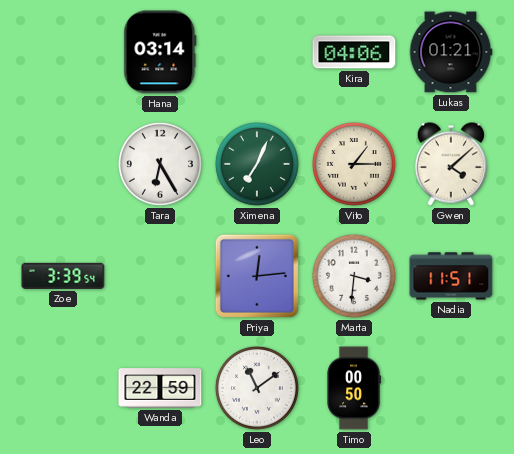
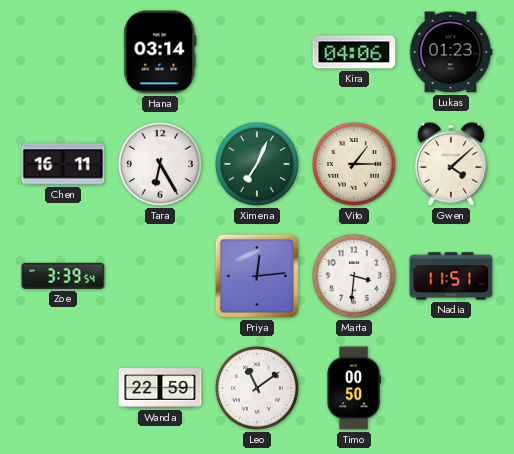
Lukas: 01:21 -> 01:23 (451, 52)
Chen: none -> 16:11 (63, 164)
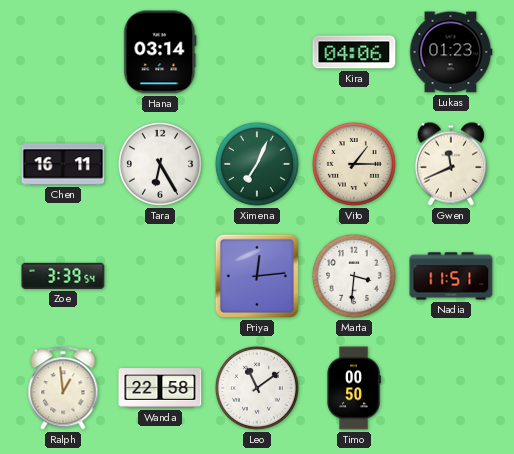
Gwen: 4:08 -> 11:41 (451, 164)
Ralph: none -> 12:59 (63, 388)
Wanda: 22:59 -> 22:58 (160, 388)
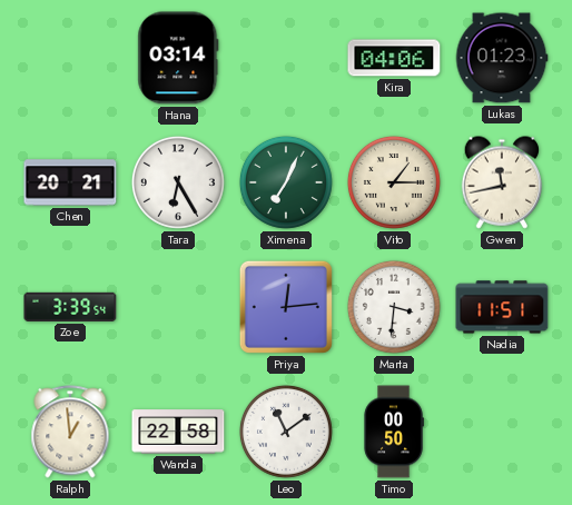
Chen: 16:11 -> 20:21 (70, 182)
Gwen: 11:41 -> 11:43 (502, 182)
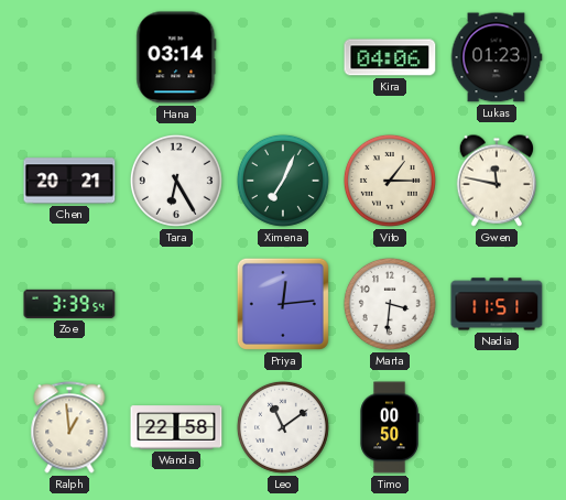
Gwen: 11:43 -> 11:47 (497, 181)
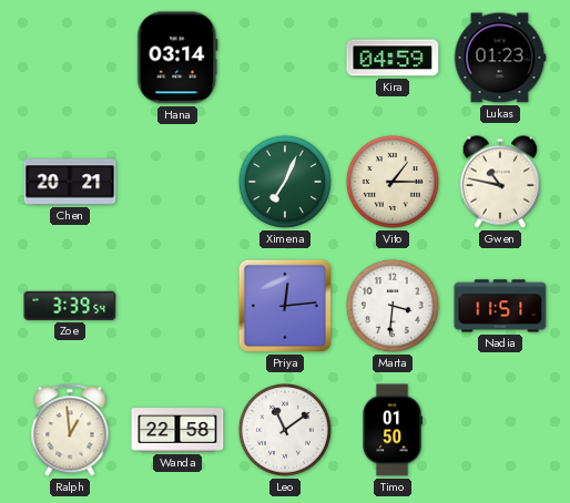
Kira: 04:06 -> 04:59 (393, 58)
Tara: 6:25 -> none (176, 181)
Gwen: 11:47 -> 10:47 (500, 182)
Timo: 00:50 -> 01:50 (393, 430)
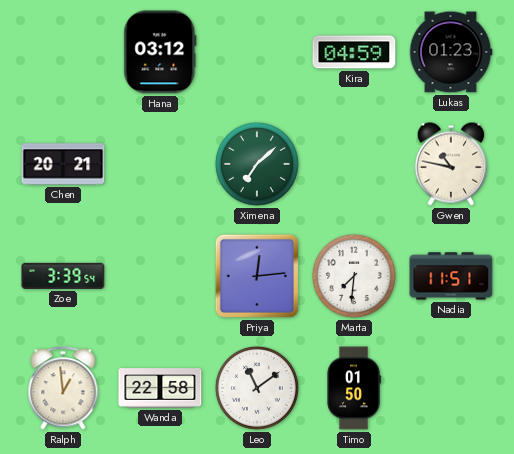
Hana: 03:14 -> 03:12 (160, 52)
Ximena: 7:04 -> 7:08 (257, 164)
Vito: 1:15 -> none (393, 182)
Marta: 3:31 -> 7:31 (354, 276)
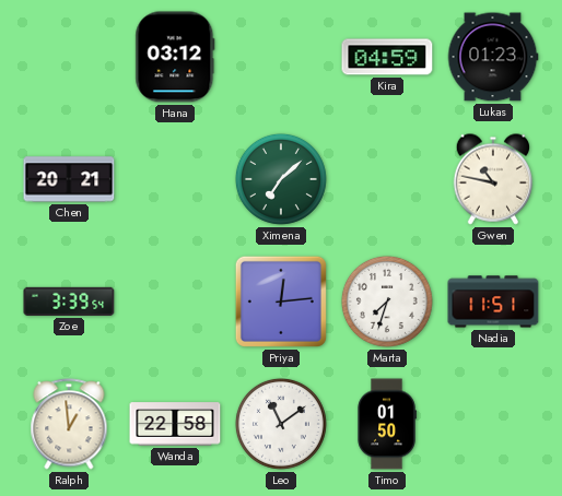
Marta: 7:31 -> 7:33 (387, 302)
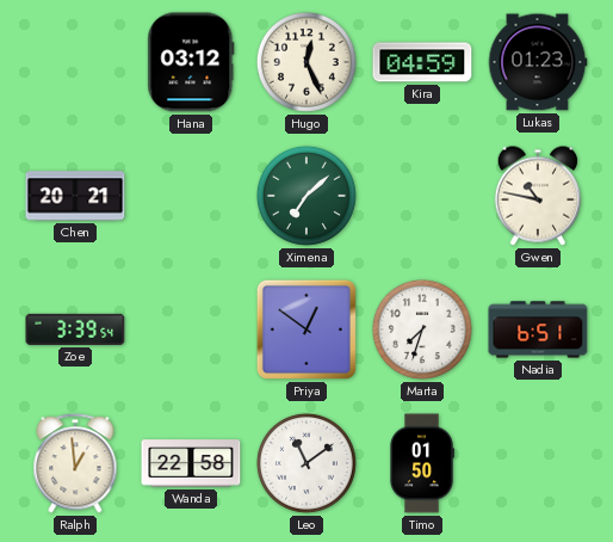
Hugo: none -> 12:26 (306, 62)
Priya: 12:14 -> 12:51 (306, 329)
Nadia: 11:51 -> 6:51 (538, 329)
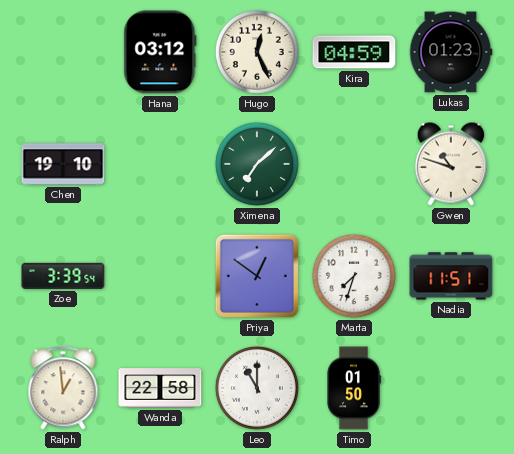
Chen: 20:21 -> 19:10 (63, 164)
Gwen: 10:47 -> 10:48 (451, 164)
Nadia: 6:51 -> 11:51 (451, 276)
Leo: 11:09 -> 11:00 (257, 388)
